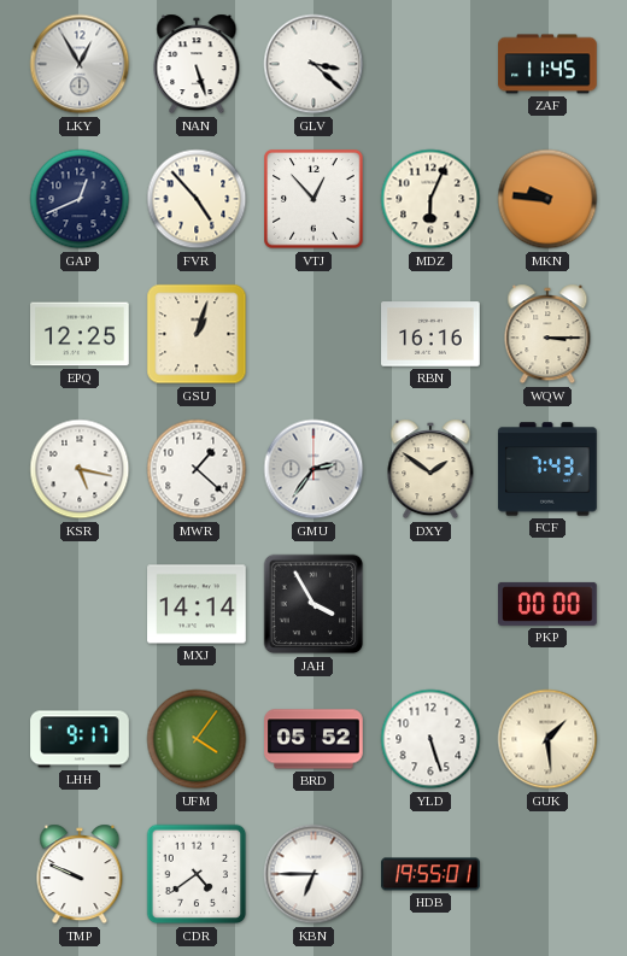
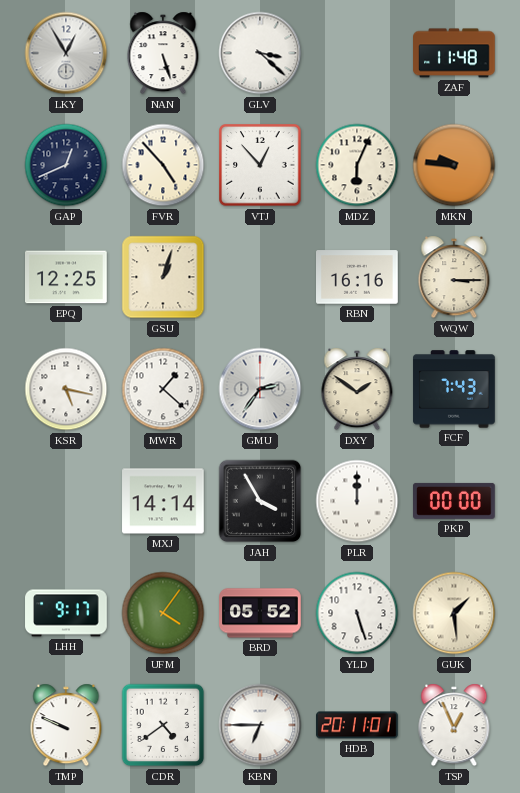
ZAF: 11:45 -> 11:48 (454, 53)
PLR: none -> 12:00 (357, 501)
HDB: 19:55 -> 20:11 (357, 725)
TSP: none -> 12:56 (454, 725)
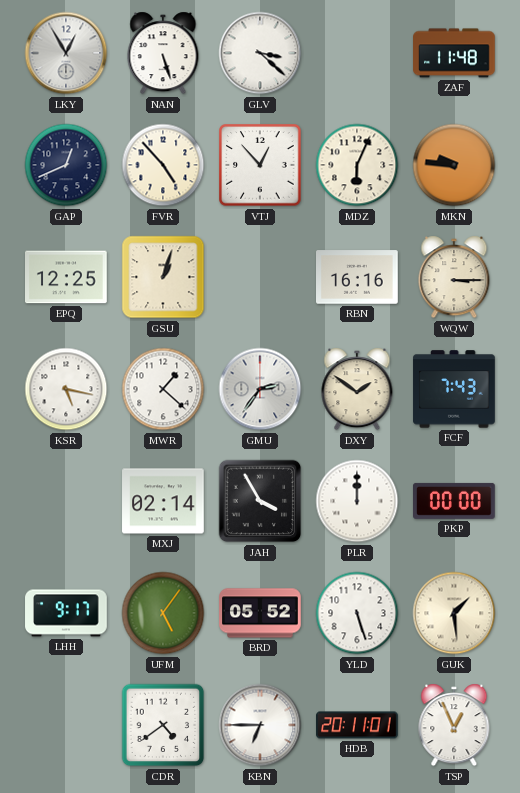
MXJ: 14:14 -> 02:14 (163, 501)
UFM: 4:06 -> 5:06 (163, 613)
TMP: 9:49 -> none (66, 725)
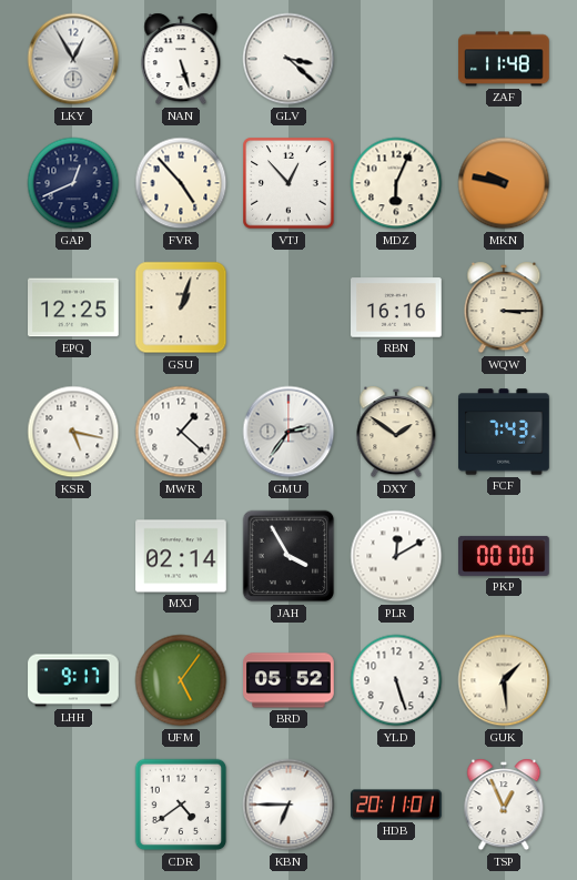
MKN: 9:46 -> 9:47 (504, 183)
PLR: 12:00 -> 12:10 (396, 556)
